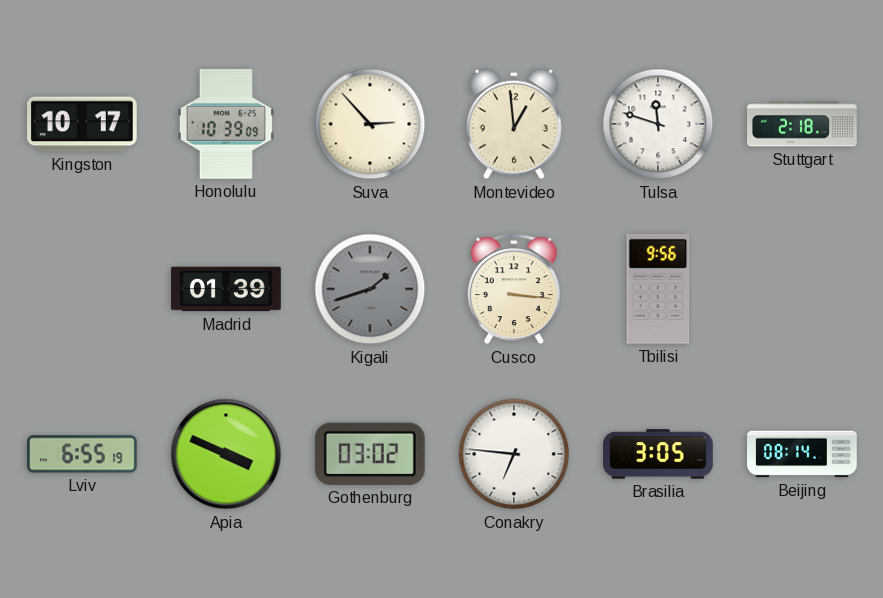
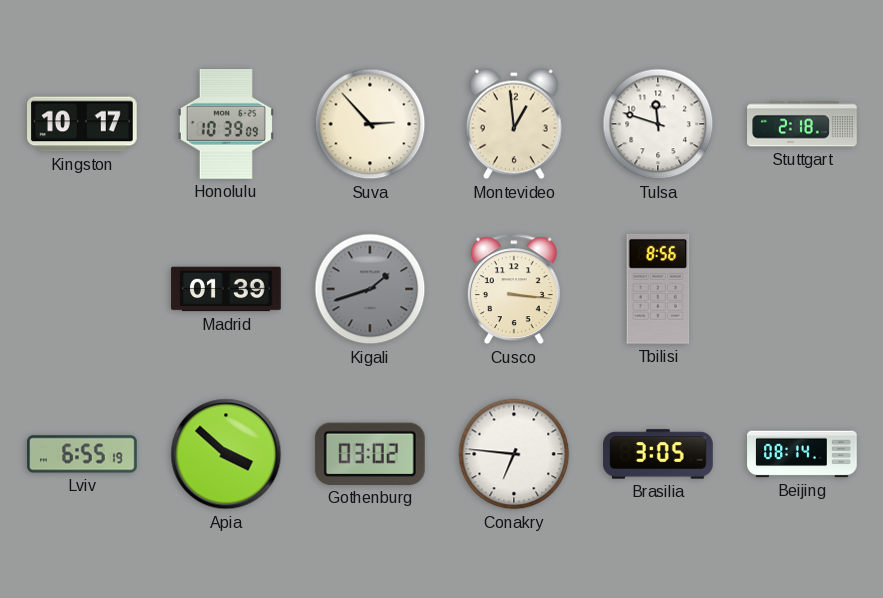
Tbilisi: 9:56 -> 8:56 (658, 289)
Apia: 3:49 -> 3:52 (226, 454)
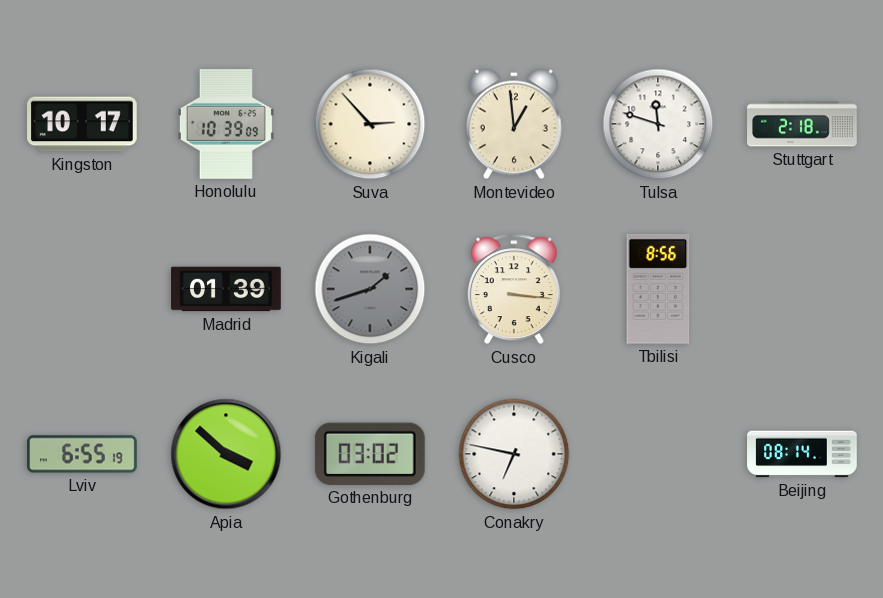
Conakry: 6:46 -> 6:47 (514, 454)
Brasilia: 3:05 -> none (658, 454)
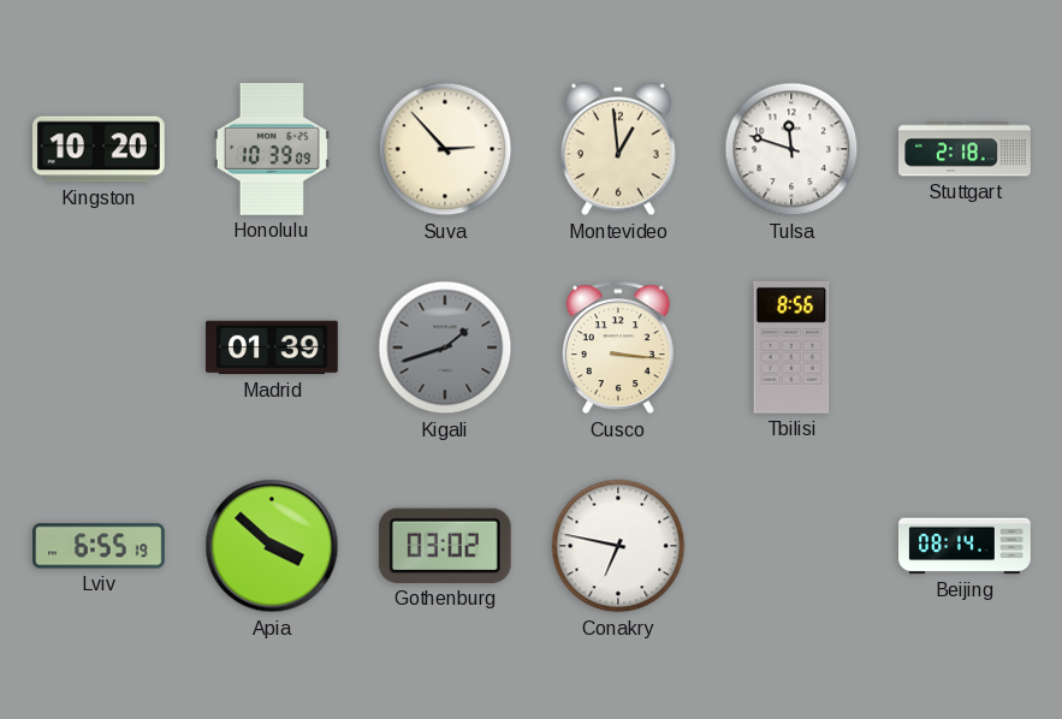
Kingston: 10:17 -> 10:20 (100, 149)
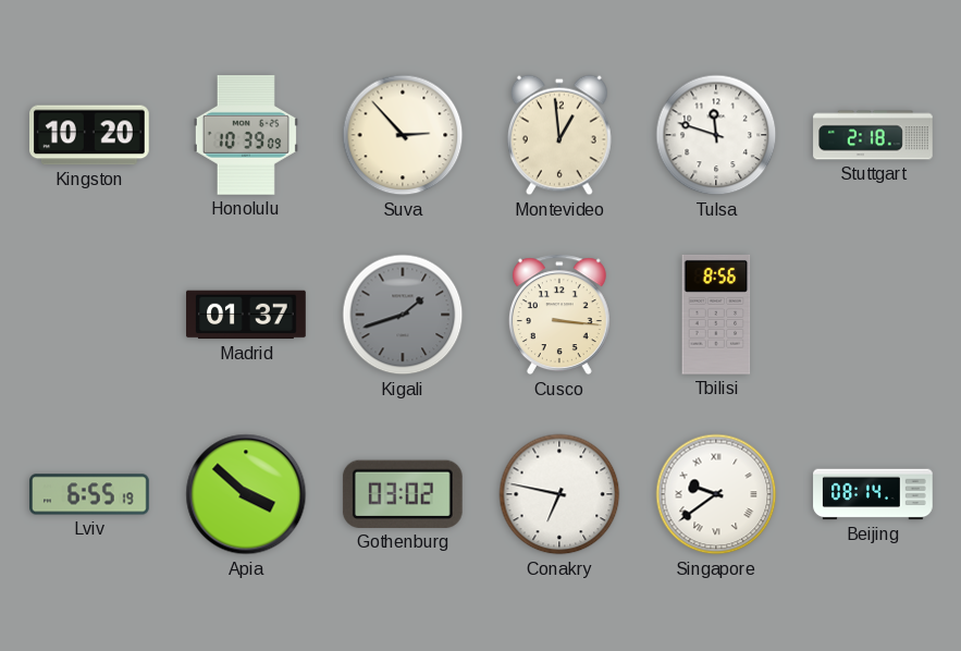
Madrid: 01:39 -> 01:37 (246, 315)
Singapore: none -> 9:39 (716, 494)
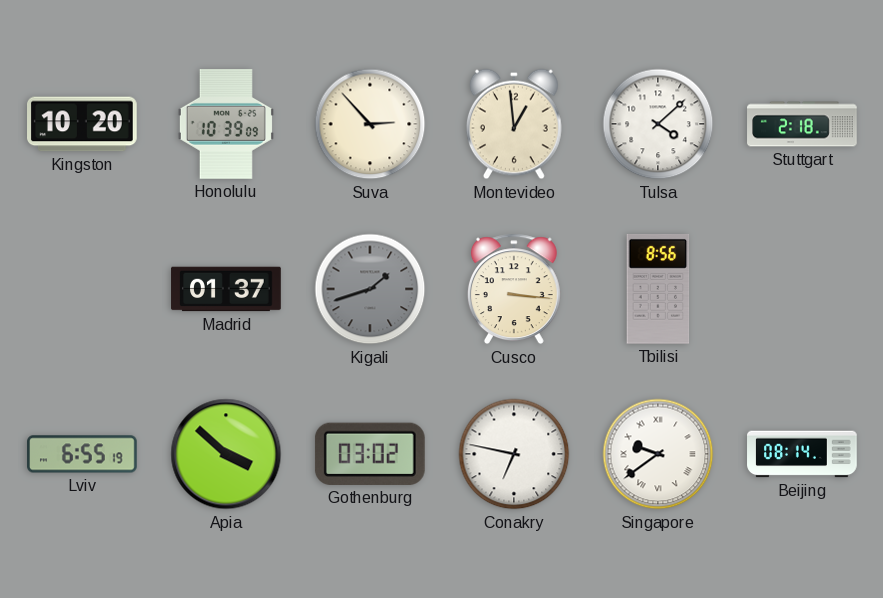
Tulsa: 11:48 -> 4:08 (658, 124)
